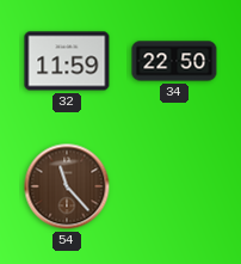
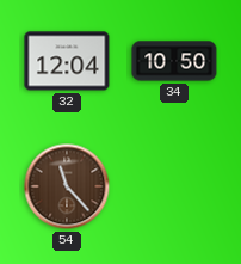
32: 11:59 -> 12:04 (67, 61)
34: 22:50 -> 10:50 (174, 61)
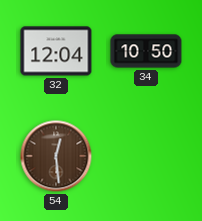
54: 11:23 -> 12:29 (56, 156)
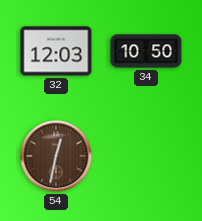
32: 12:04 -> 12:03 (56, 51)
54: 12:29 -> 12:32 (56, 156)
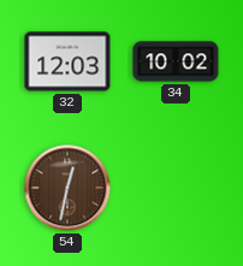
34: 10:50 -> 10:02 (176, 61)
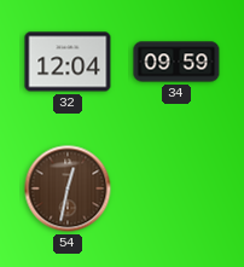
32: 12:03 -> 12:04 (68, 62)
34: 10:02 -> 09:59 (176, 62)
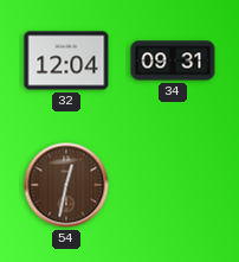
34: 09:59 -> 09:31 (173, 60)
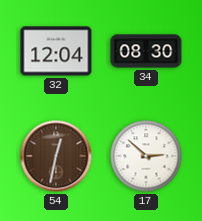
34: 09:31 -> 08:30 (146, 51)
17: none -> 2:52 (146, 156)
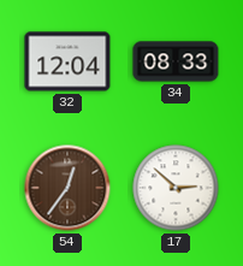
34: 08:30 -> 08:33 (176, 61)
54: 12:32 -> 12:36 (67, 188)
